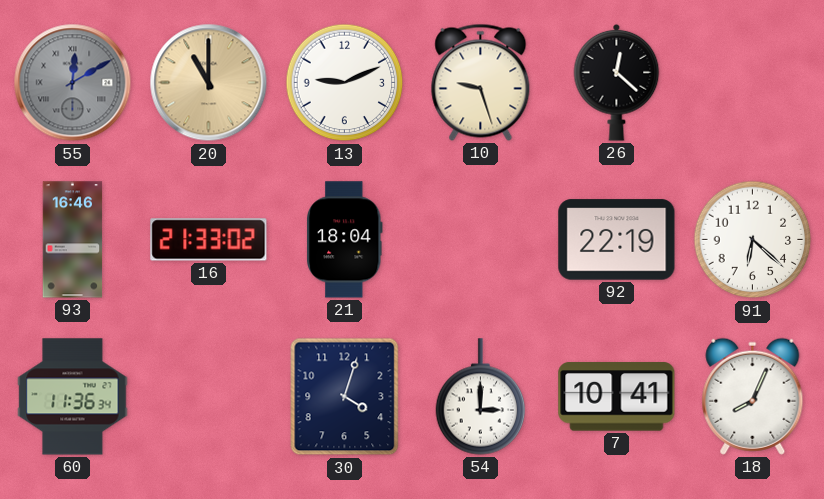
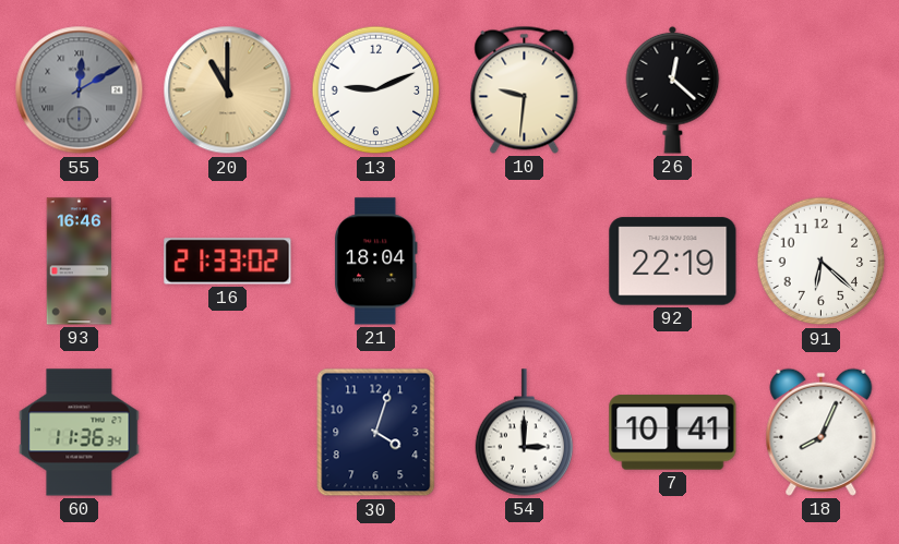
10: 9:27 -> 9:31 (525, 89)
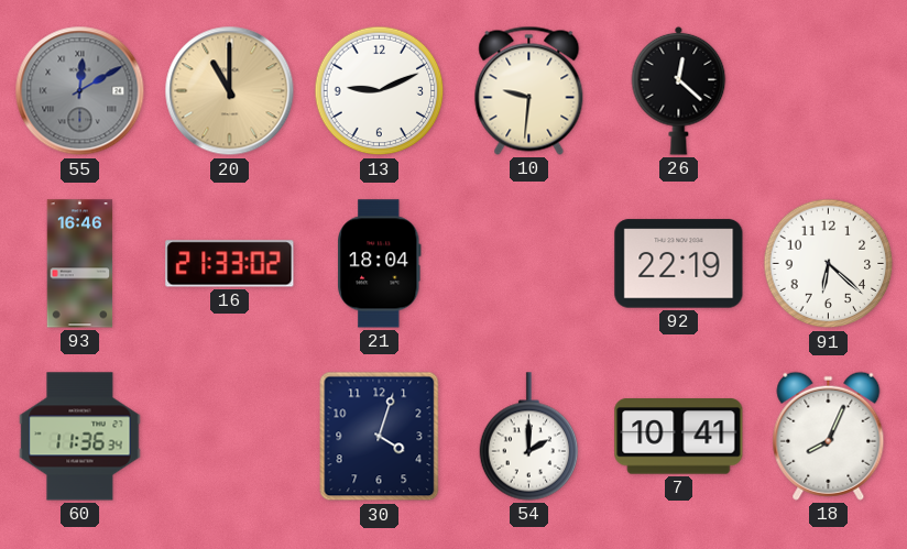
54: 3:00 -> 2:00 (529, 437)
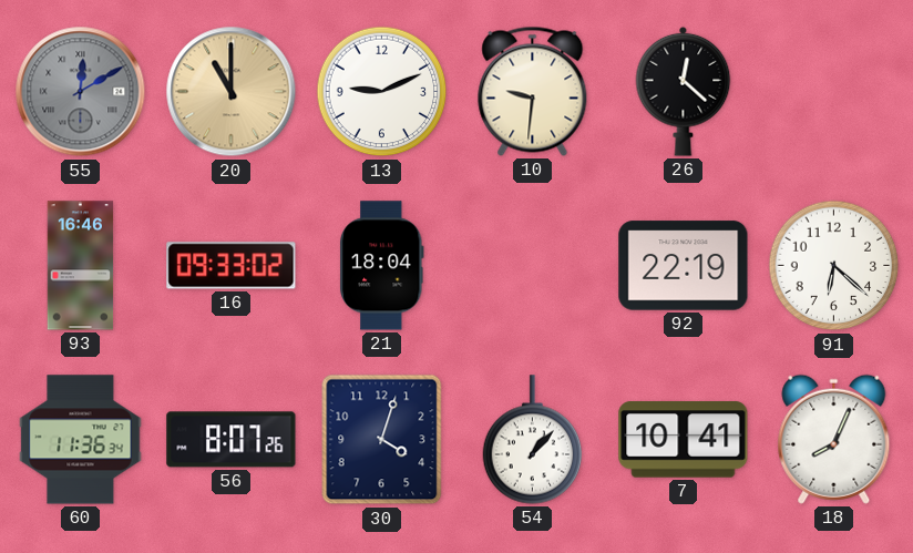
16: 21:33 -> 09:33 (232, 266)
56: none -> 8:07 (232, 440)
54: 2:00 -> 1:07 (533, 440)
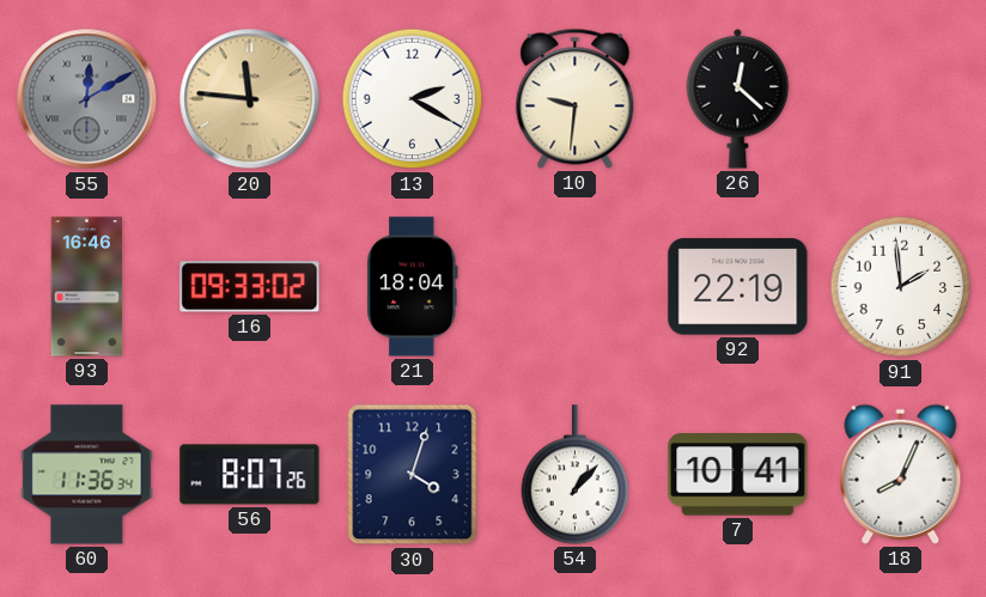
20: 11:00 -> 11:46 (250, 99)
13: 9:11 -> 2:20 (413, 99)
91: 6:22 -> 1:59 (901, 287)
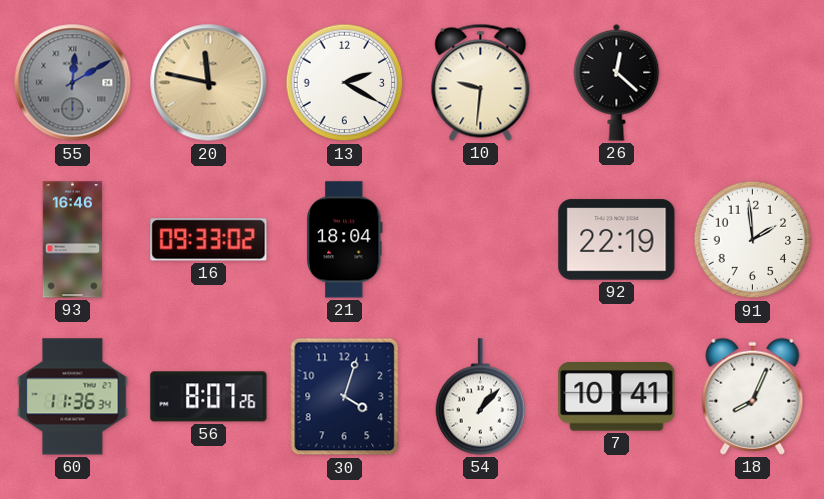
20: 11:46 -> 11:47 (209, 83)
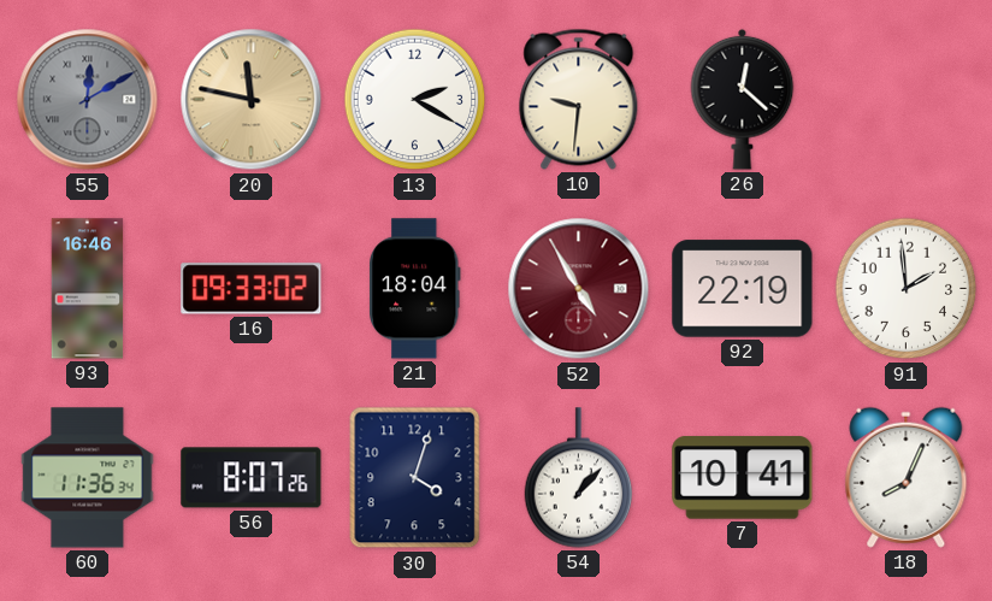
52: none -> 4:55 (579, 289)
